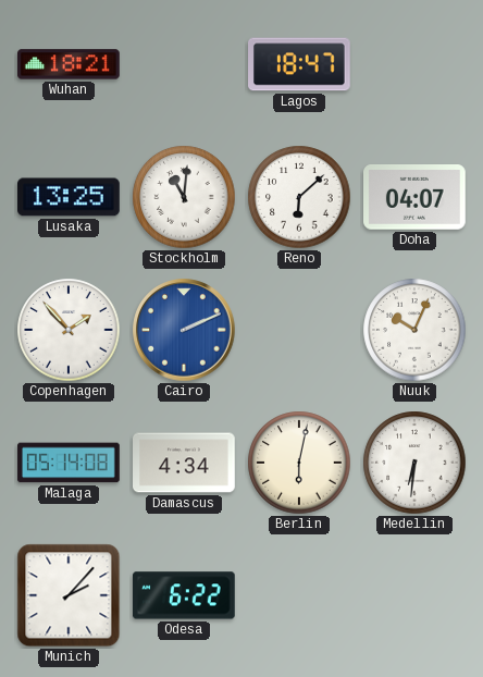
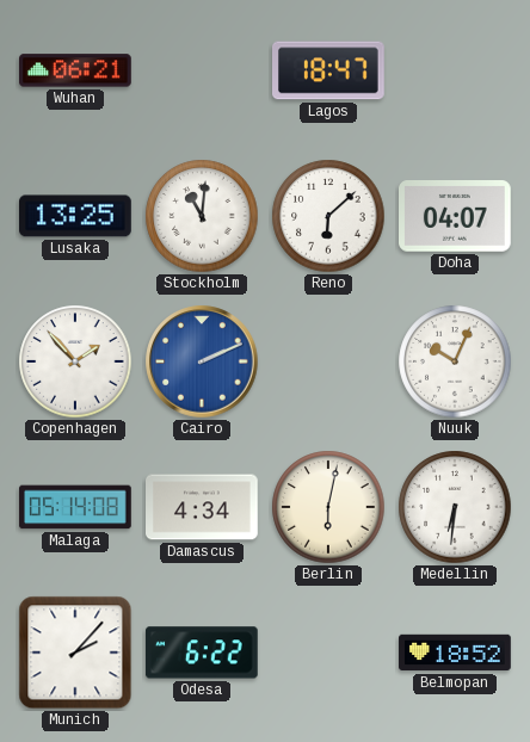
Wuhan: 18:21 -> 06:21 (76, 70)
Belmopan: none -> 18:52 (455, 653)
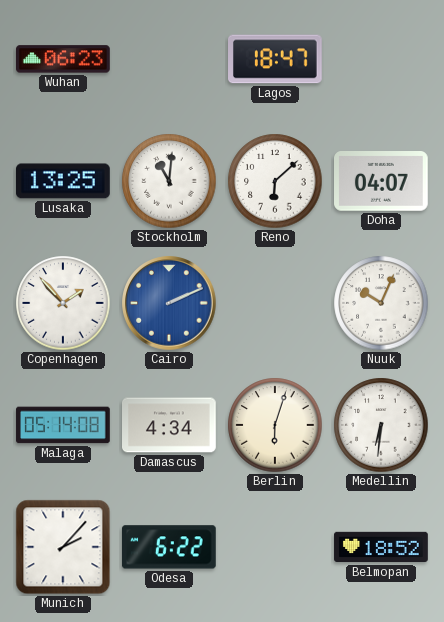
Wuhan: 06:21 -> 06:23 (64, 59)
Berlin: 6:02 -> 6:03 (275, 425)
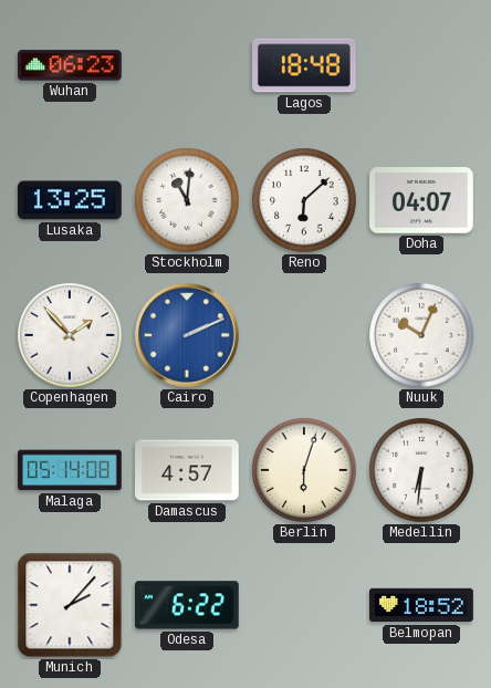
Lagos: 18:47 -> 18:48 (305, 65)
Damascus: 4:34 -> 4:57 (188, 470)
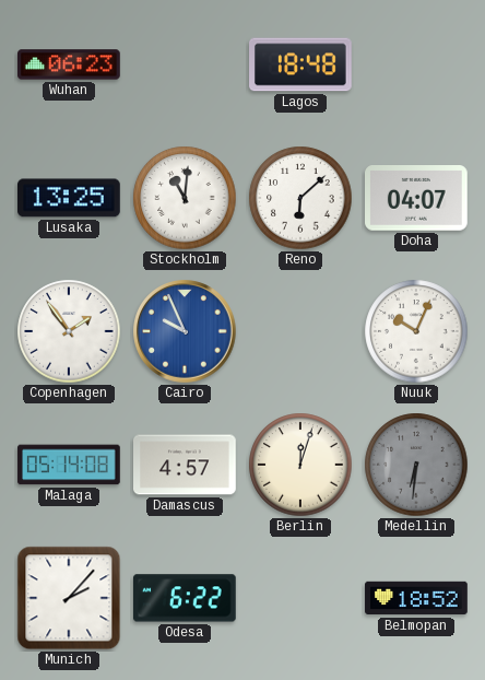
Copenhagen: 1:53 -> 1:54 (69, 331)
Cairo: 2:11 -> 9:56 (185, 331)
Berlin: 6:03 -> 12:03 (300, 465)
Medellin dial: white -> grey (416, 465)
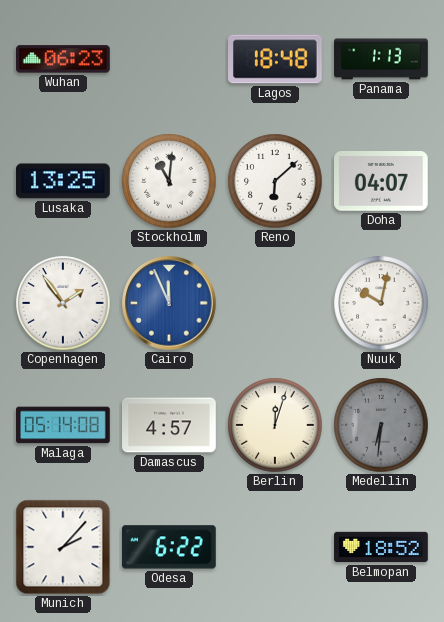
Panama: none -> 1:13 (381, 59)
Cairo: 9:56 -> 11:56 (169, 303)
Nuuk: 10:04 -> 10:02 (381, 303)
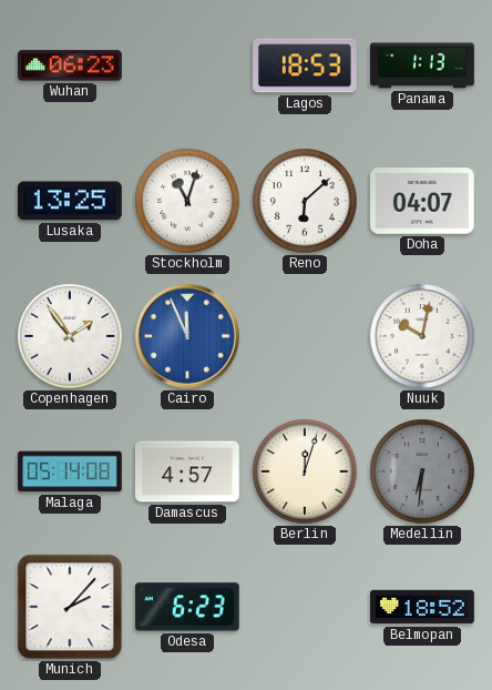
Lagos: 18:48 -> 18:53 (306, 65)
Stockholm: 11:01 -> 11:03 (187, 201)
Odesa: 6:22 -> 6:23 (187, 607)
